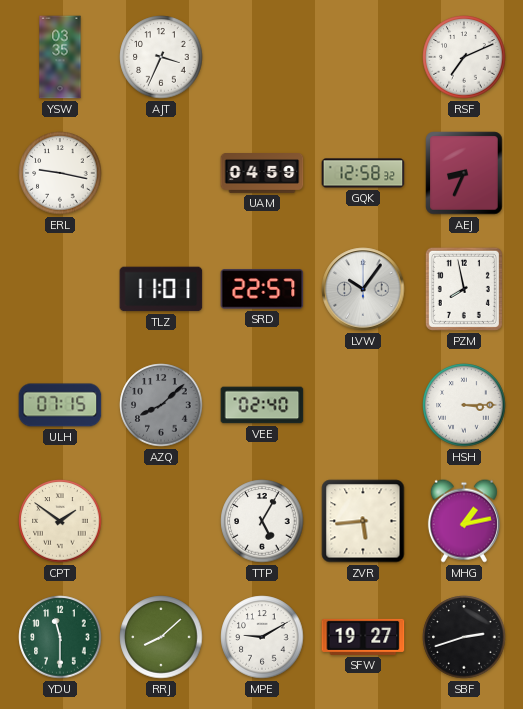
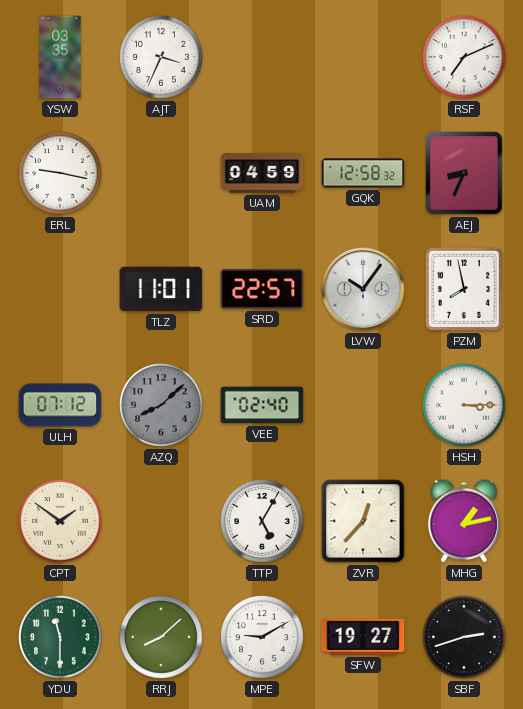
ULH: 07:15 -> 07:12 (60, 405)
ZVR: 5:44 -> 12:37 (363, 521)
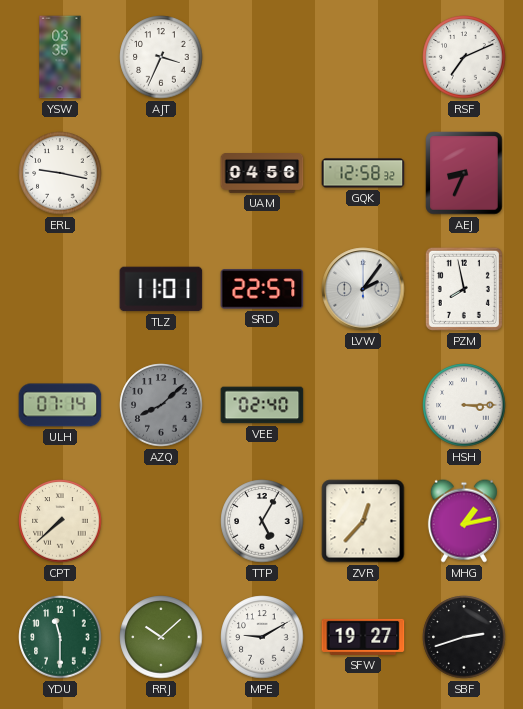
UAM: 04:59 -> 04:56 (262, 174)
LVW: 10:06 -> 2:06 (363, 289)
ULH: 07:12 -> 07:14 (60, 405)
CPT: 1:51 -> 7:38 (60, 521)
RRJ: 8:08 -> 10:08 (161, 637)
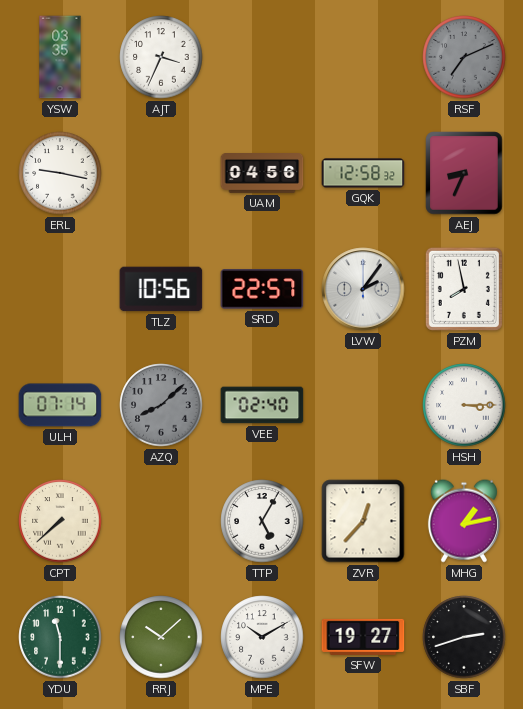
RSF dial: white -> grey (464, 57)
TLZ: 11:01 -> 10:56 (161, 289)
MPE: 9:10 -> 10:10 (262, 637)
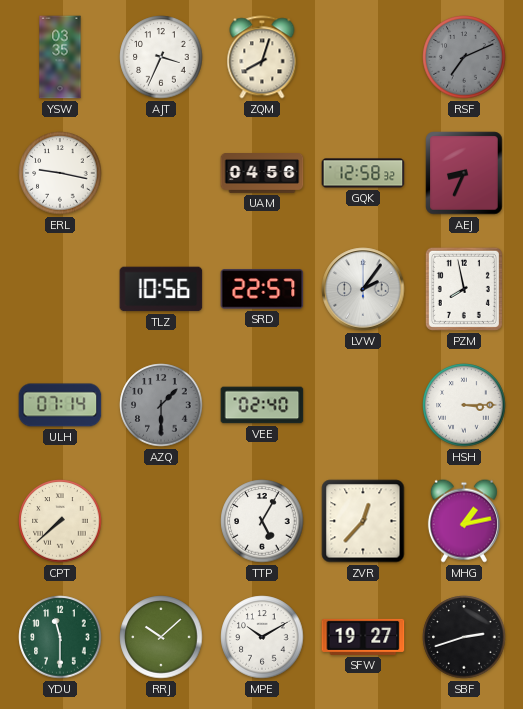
ZQM: none -> 8:03 (262, 57)
AZQ: 8:08 -> 1:30 (161, 405)
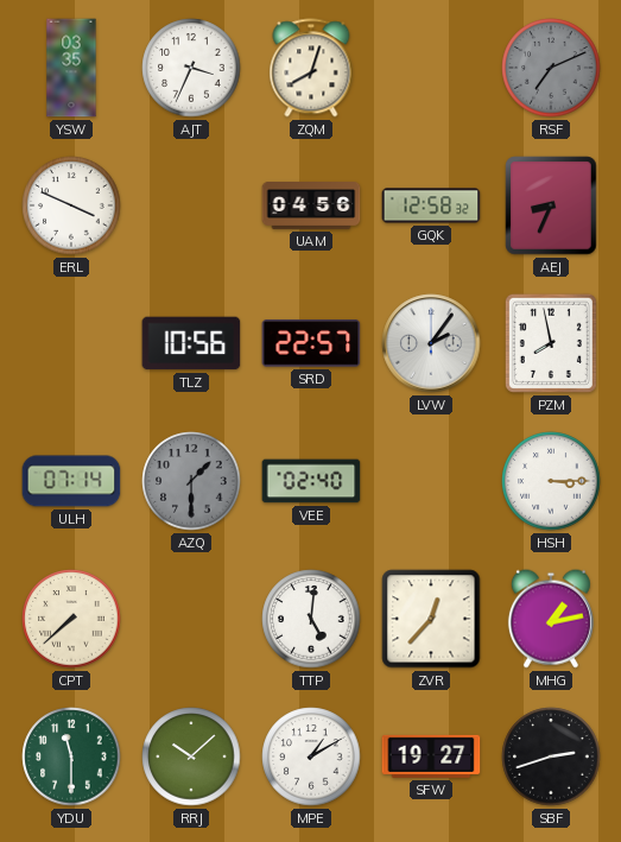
ERL: 9:17 -> 3:49 (71, 205)
TTP: 5:05 -> 5:01 (311, 619)
MPE: 10:10 -> 1:10 (311, 756)
